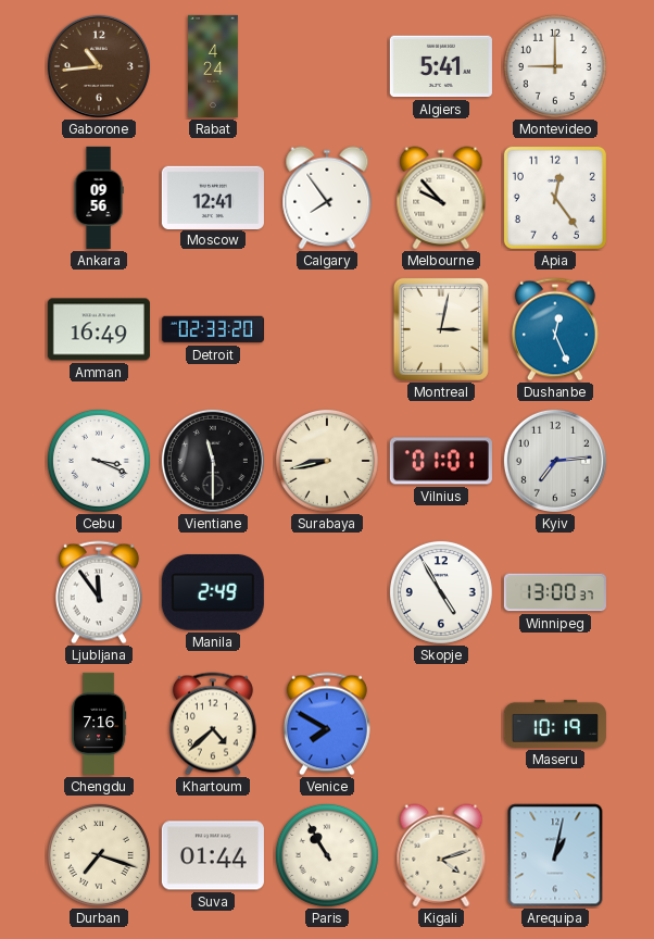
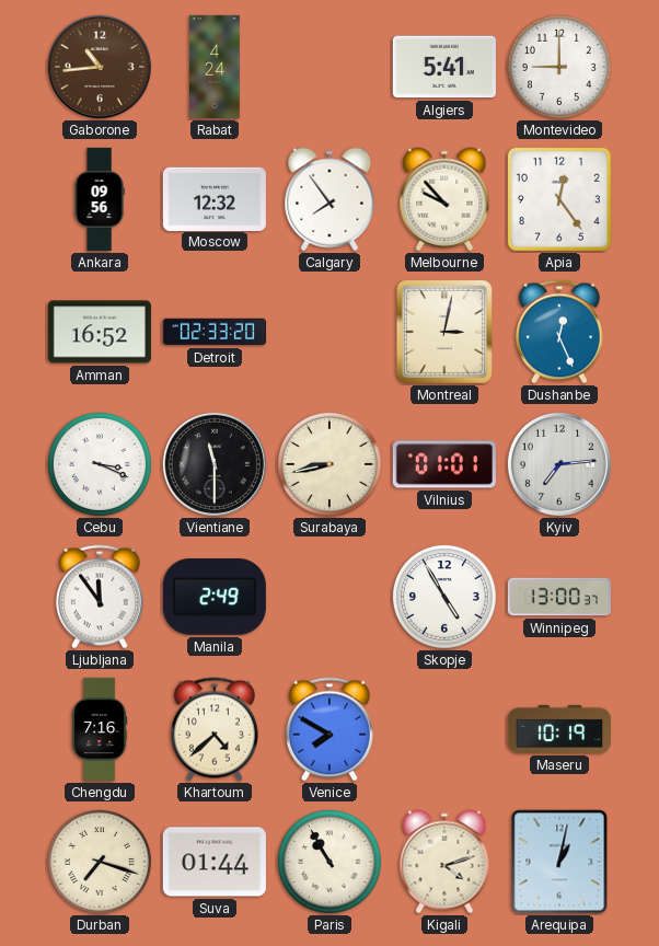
Moscow: 12:41 -> 12:32 (215, 198)
Amman: 16:49 -> 16:52 (100, 332)
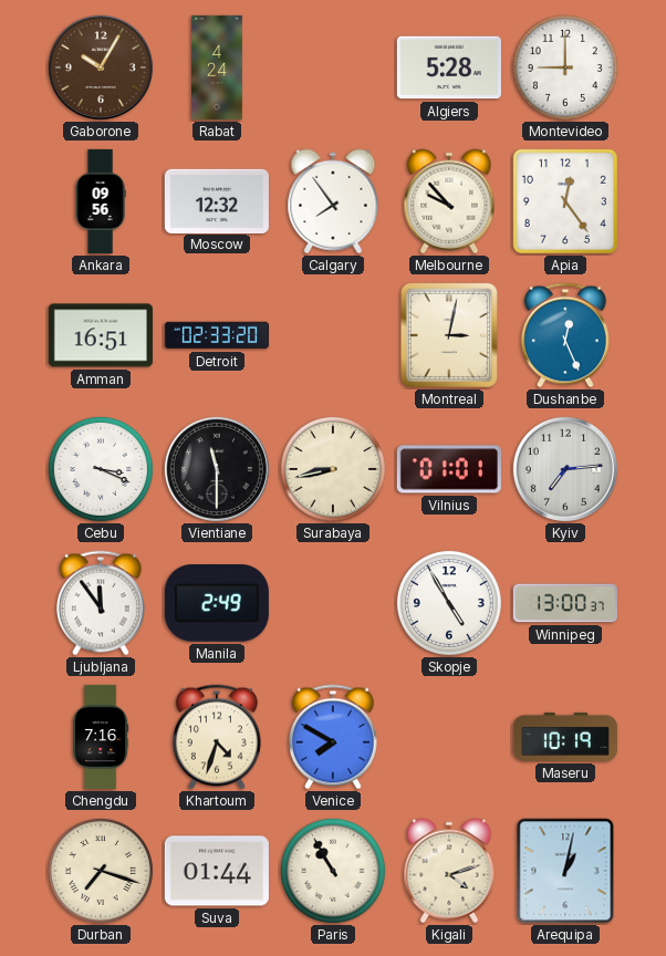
Gaborone: 10:44 -> 10:05 (101, 67)
Algiers: 5:41 -> 5:28 (449, 67)
Amman: 16:52 -> 16:51 (101, 335)
Khartoum: 4:38 -> 4:33 (217, 737)
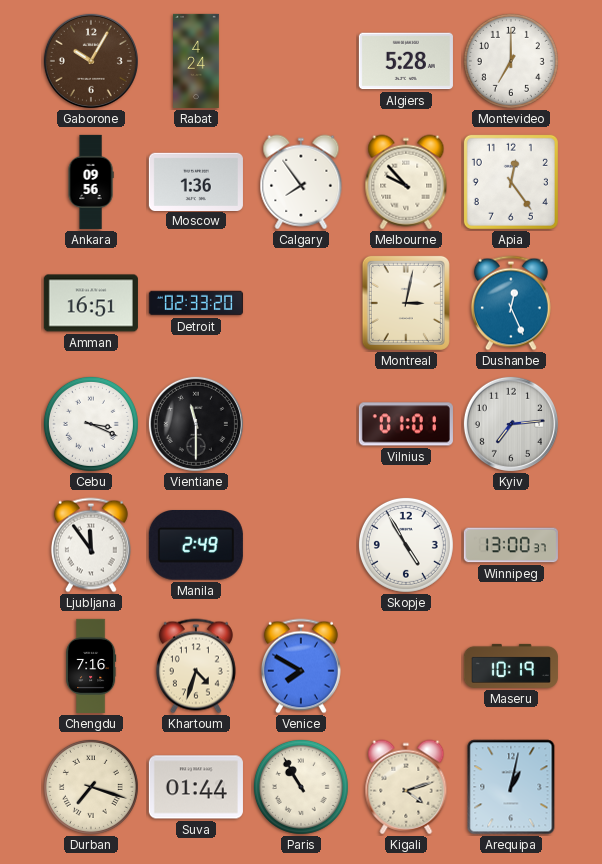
Montevideo: 9:00 -> 7:00 (511, 61)
Moscow: 12:32 -> 1:36 (196, 181)
Surabaya: 8:43 -> none (333, 469)
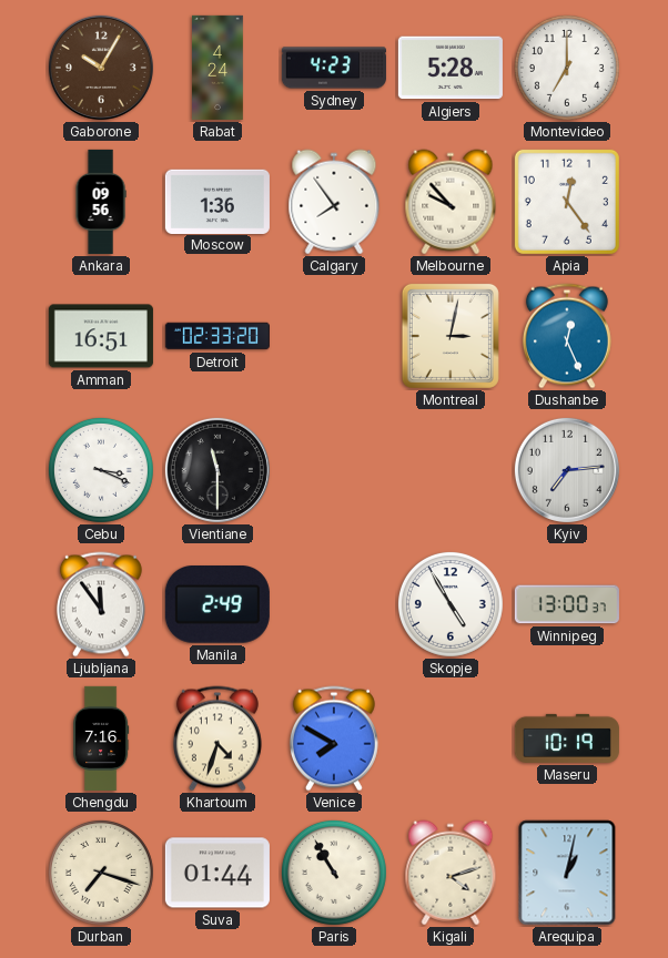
Sydney: none -> 4:23 (334, 68)
Vilnius: 01:01 -> none (406, 424)
